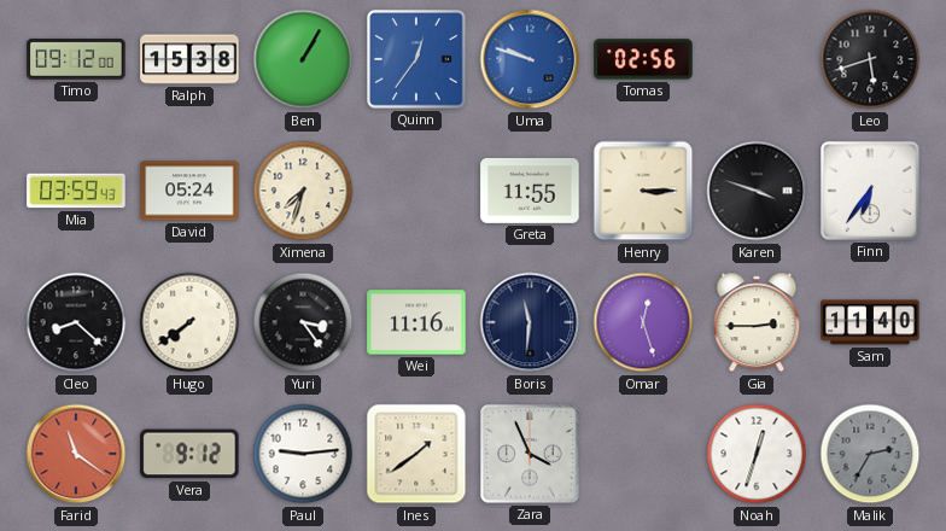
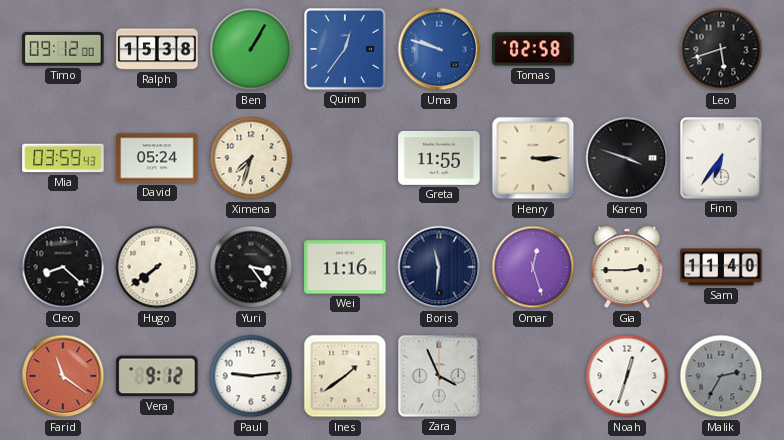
Tomas: 02:56 -> 02:58 (533, 49)
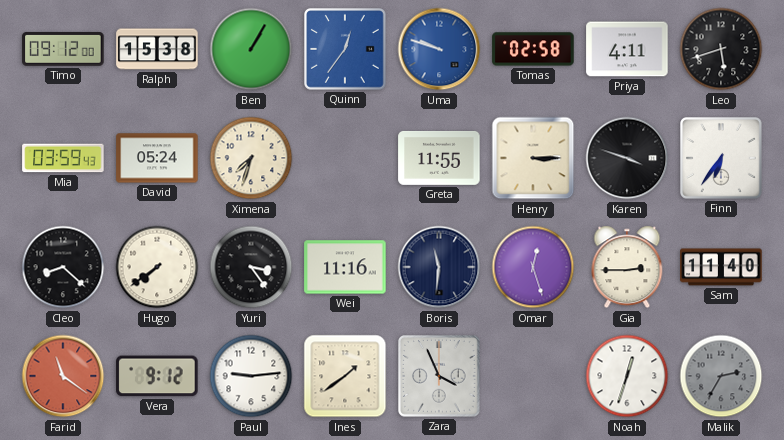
Priya: none -> 4:11 (627, 49)
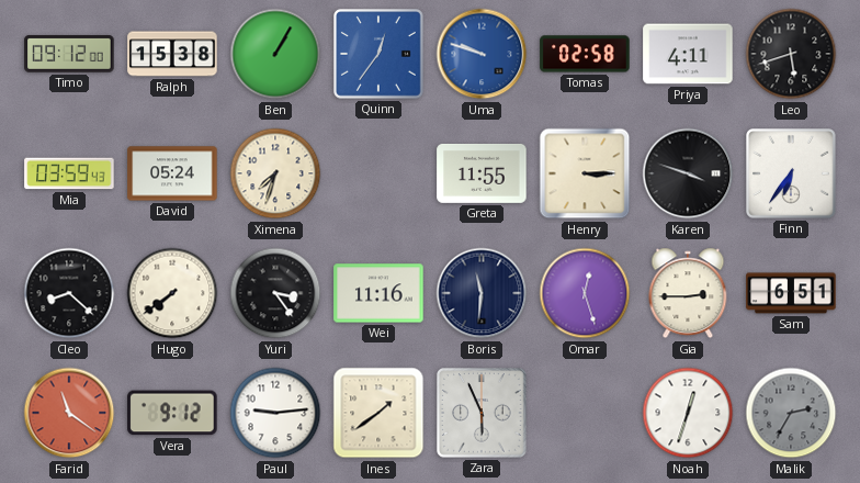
Sam: 11:40 -> 6:51 (791, 293)
Zara: 3:56 -> 5:56 (483, 414)
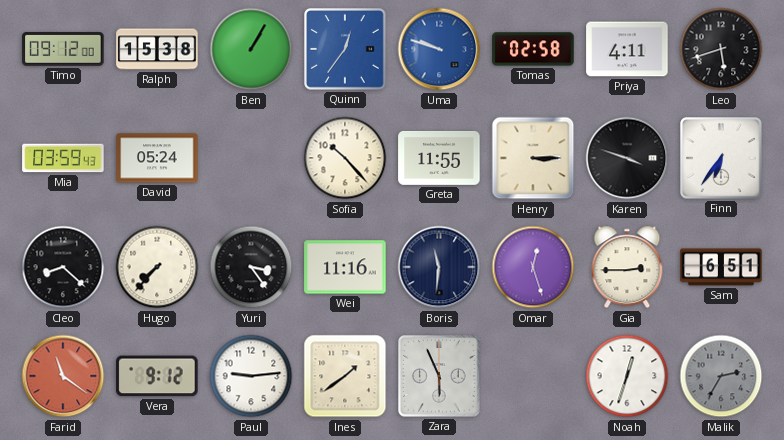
Ximena: 7:33 -> none (275, 173)
Sofia: none -> 10:23 (345, 158)
Hugo: 7:39 -> 7:37 (157, 267)
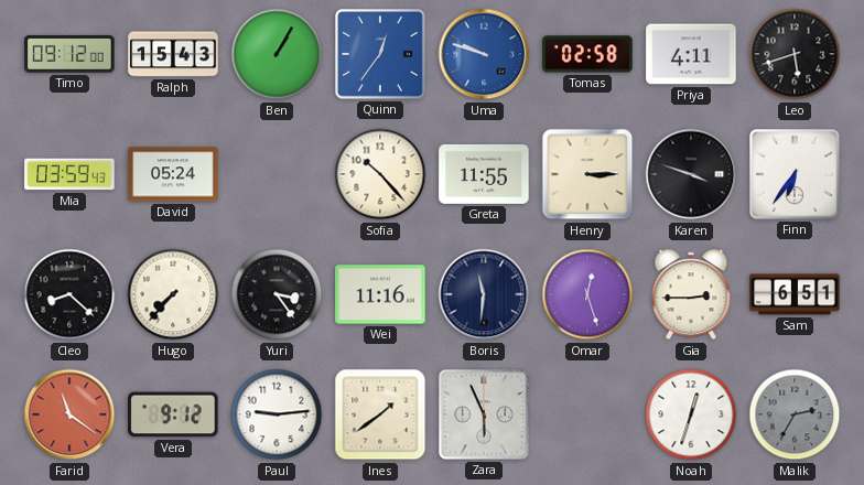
Ralph: 15:38 -> 15:43 (173, 54)
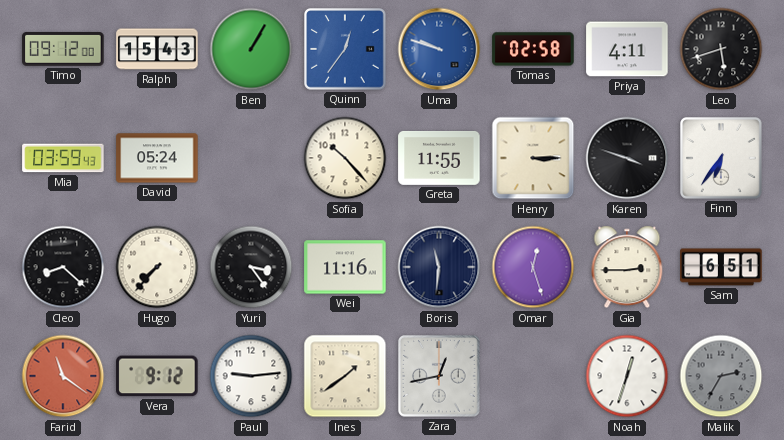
Zara: 5:56 -> 12:43 (440, 377)
